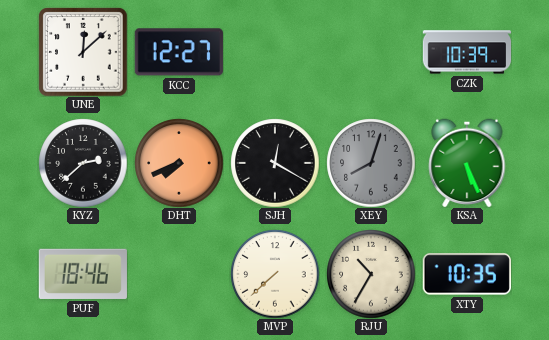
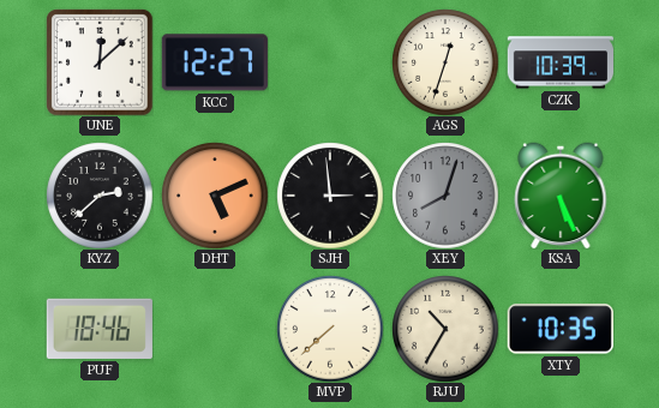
AGS: none -> 12:33 (445, 62)
DHT: 7:41 -> 5:11 (215, 196)
SJH: 12:20 -> 2:59 (330, 196)
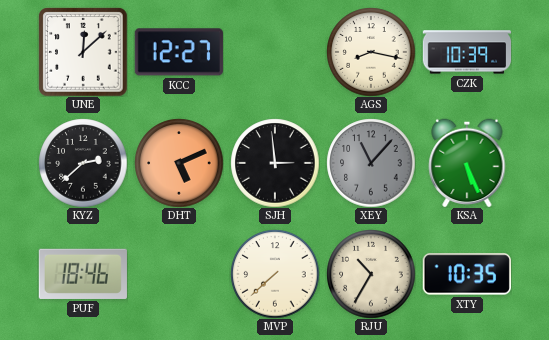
AGS: 12:33 -> 8:17 (371, 52)
XEY: 8:03 -> 11:07 (371, 163)
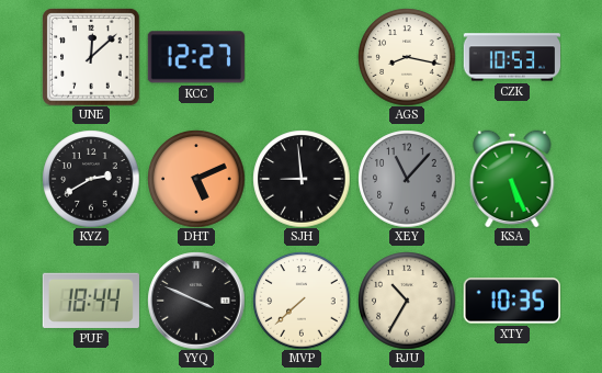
CZK: 10:39 -> 10:53 (512, 57)
KYZ: 2:38 -> 2:40 (91, 179)
SJH: 2:59 -> 8:59 (302, 179)
PUF: 18:46 -> 18:44 (91, 301)
YYQ: none -> 3:49 (196, 301)
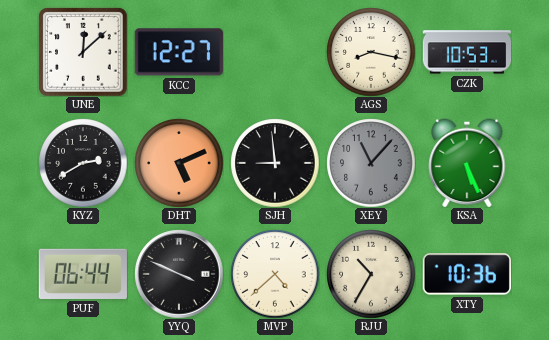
PUF: 18:44 -> 06:44 (83, 274)
MVP: 7:38 -> 4:38 (275, 274)
XTY: 10:35 -> 10:36 (467, 274)
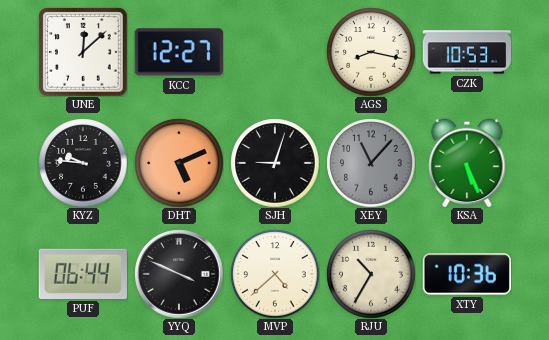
KYZ: 2:40 -> 9:46 (83, 163)
SJH: 8:59 -> 9:03 (275, 163)
